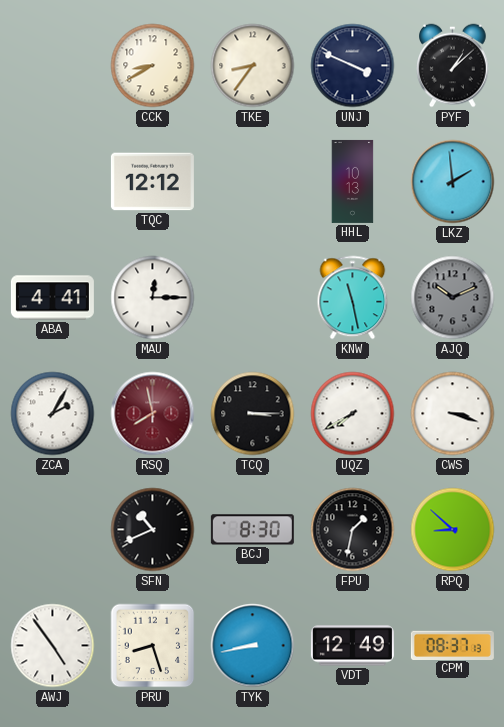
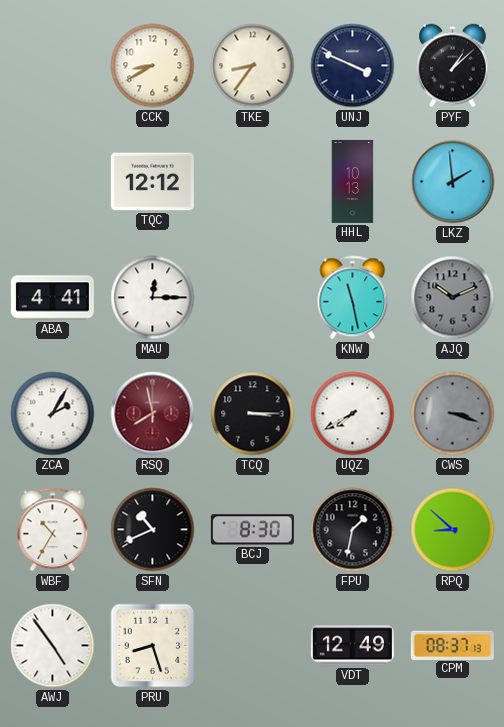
CWS dial: white -> grey (453, 414)
WBF: none -> 10:35 (53, 530)
TYK: 8:43 -> none (253, 646)
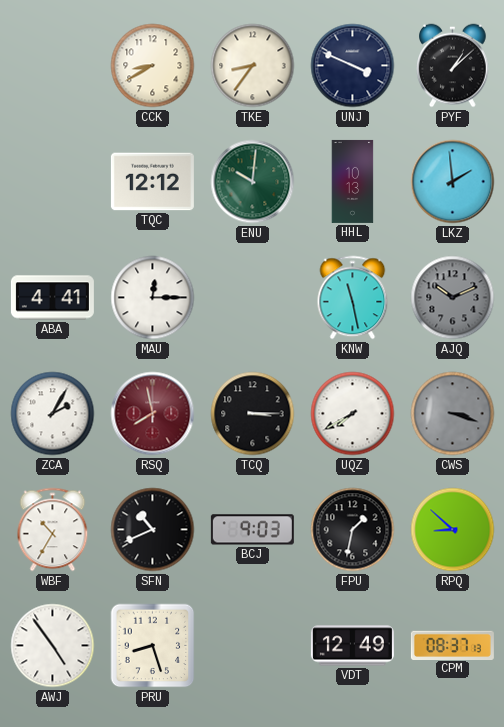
ENU: none -> 10:01 (253, 182)
BCJ: 8:30 -> 9:03 (252, 530)
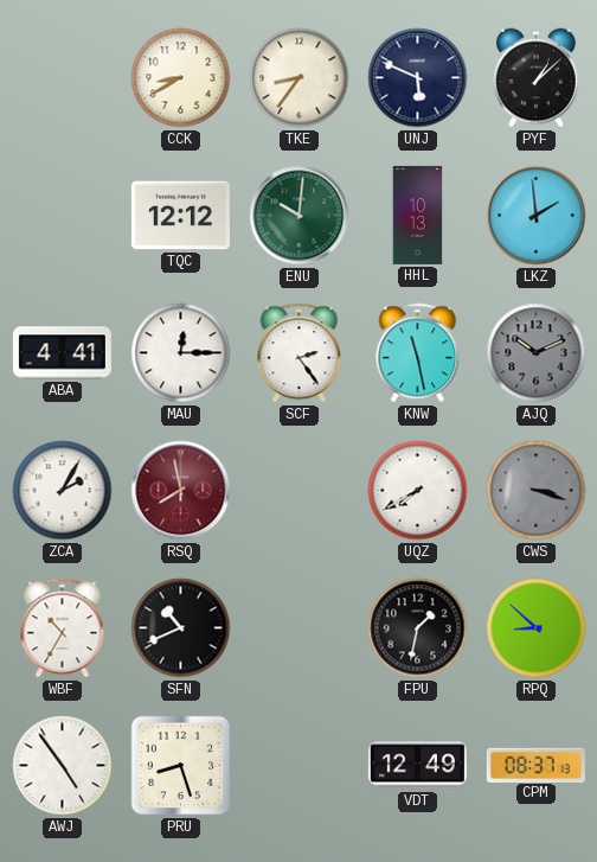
UNJ: 3:49 -> 5:49 (418, 78)
SCF: none -> 2:24 (300, 353)
TCQ: 3:15 -> none (253, 414)
BCJ: 9:03 -> none (252, 530)
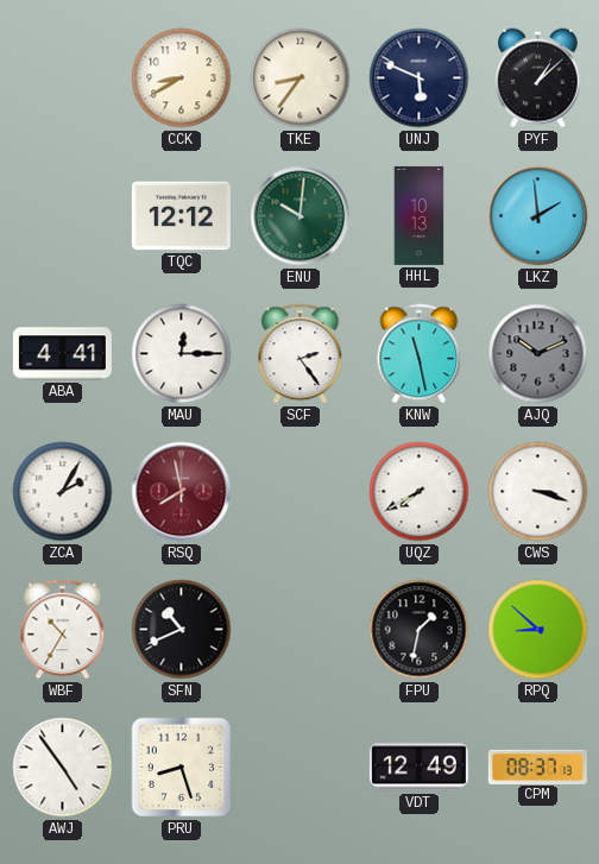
CWS dial: grey -> white (538, 492)
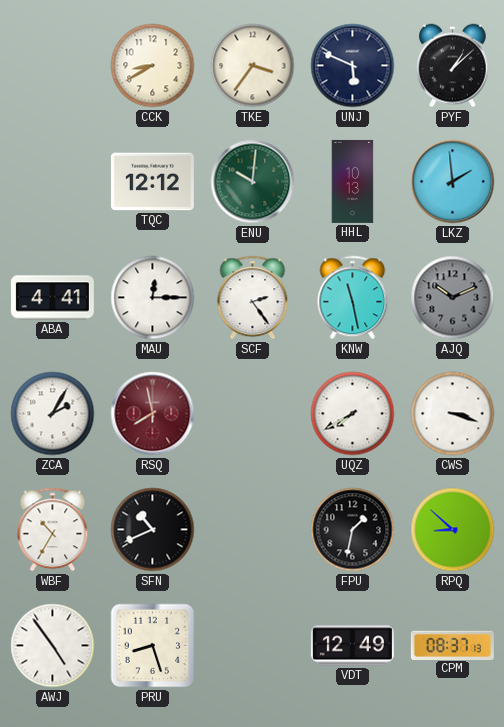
TKE: 8:36 -> 3:36 (253, 66)
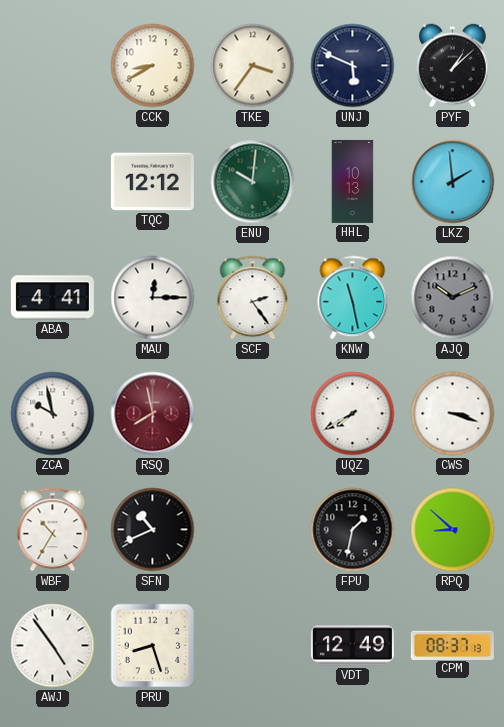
ZCA: 2:05 -> 9:58 (53, 414)
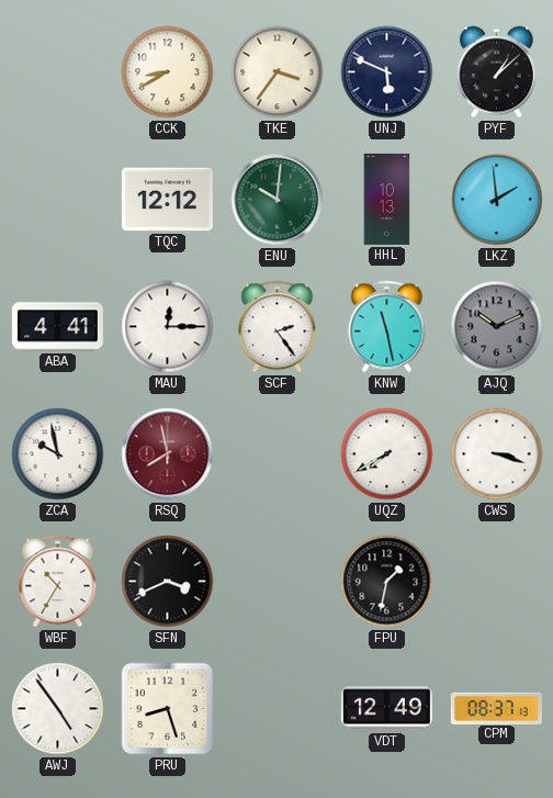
SFN: 10:41 -> 3:41 (168, 582)
RPQ: 8:52 -> none (453, 530)
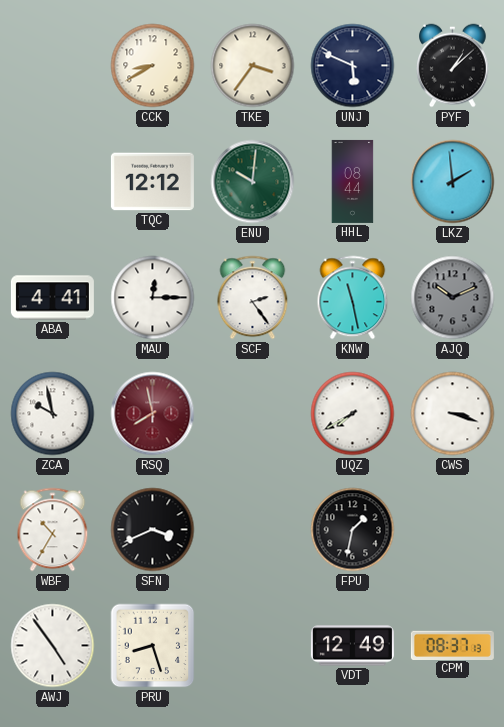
HHL: 10:13 -> 08:44 (353, 181)
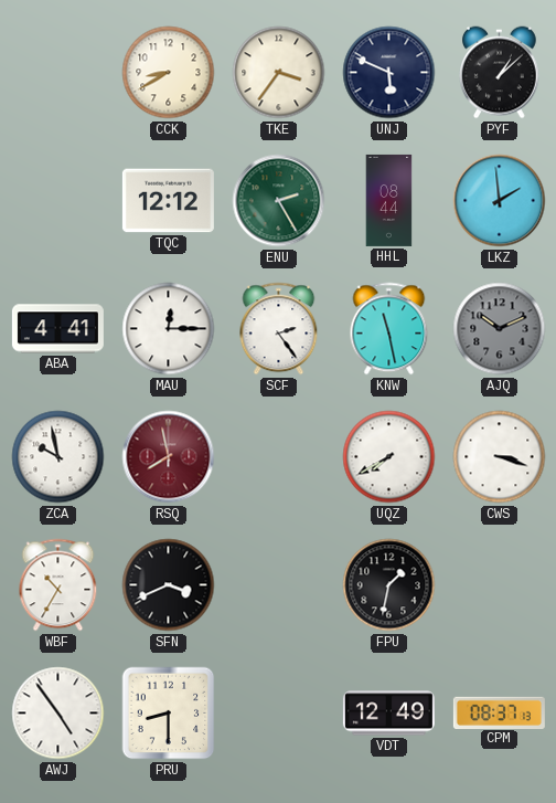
ENU: 10:01 -> 2:25 (279, 201)
PRU: 8:27 -> 8:30 (169, 714)
